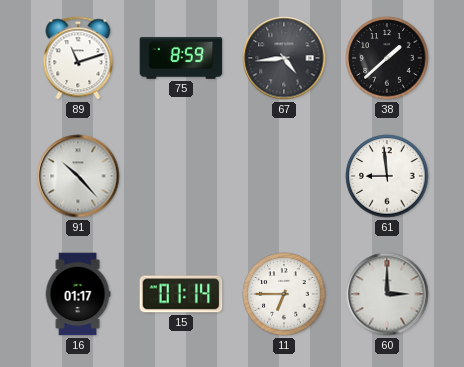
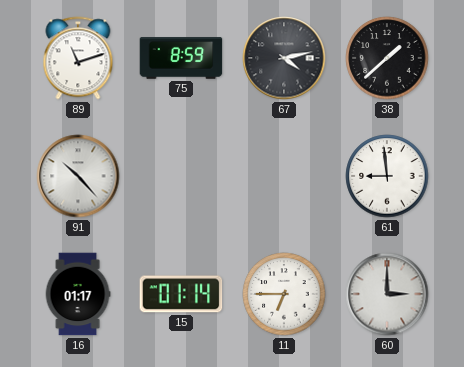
67: 4:44 -> 4:13 (284, 58)
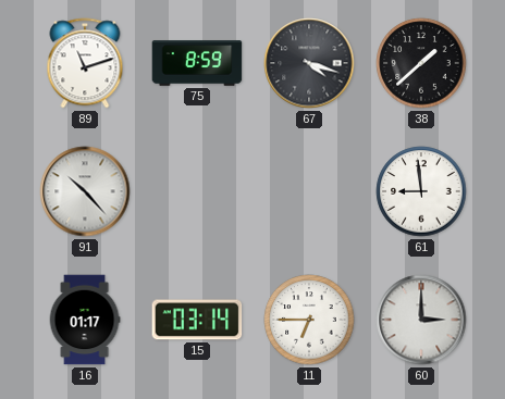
67: 4:13 -> 4:18 (309, 63)
15: 01:14 -> 03:14 (197, 320)
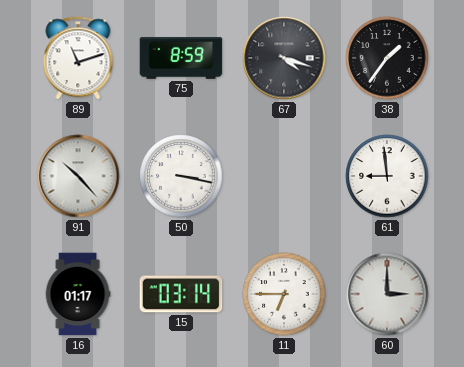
38: 1:38 -> 1:36 (387, 58)
50: none -> 3:17 (181, 176)
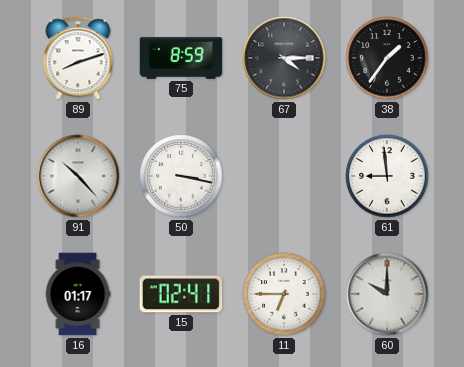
89: 11:12 -> 8:12 (78, 58)
67: 4:18 -> 4:15 (284, 58)
15: 03:14 -> 02:41 (181, 294)
60: 3:00 -> 10:00 (387, 294)
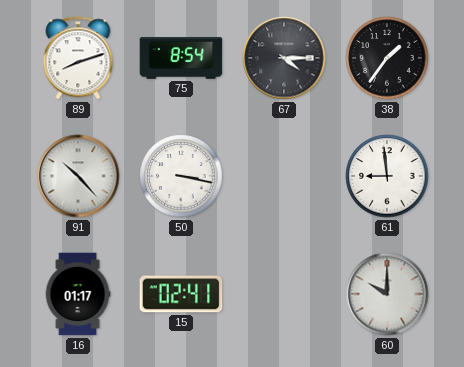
75: 8:59 -> 8:54 (181, 58)
11: 6:45 -> none (284, 294)
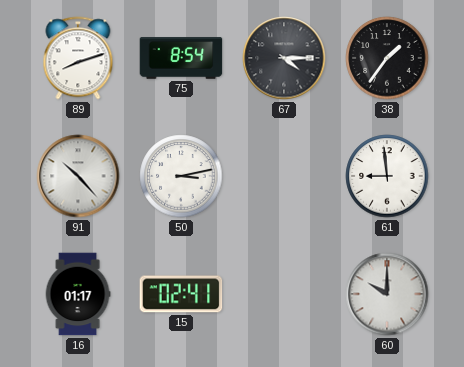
50: 3:17 -> 3:13 (181, 176)
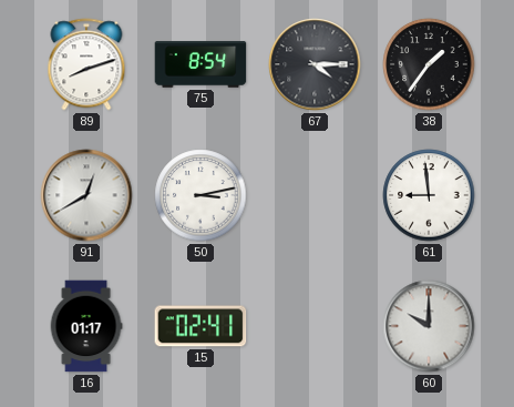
91: 10:23 -> 12:40 (86, 195)
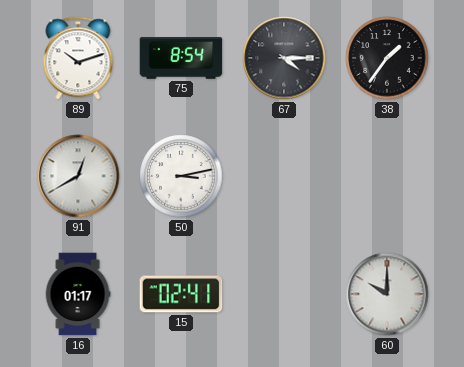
89: 8:12 -> 10:12 (78, 58)
61: 8:59 -> none (429, 195)
